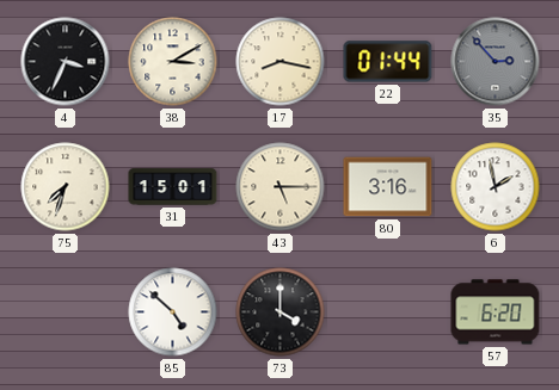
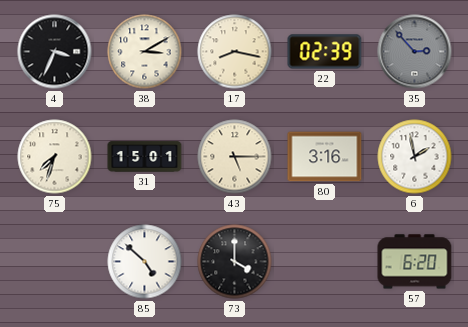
22: 01:44 -> 02:39 (325, 52)
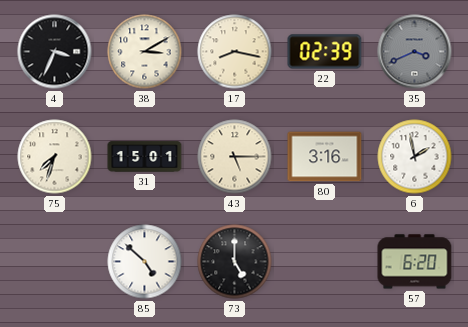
35: 2:53 -> 3:41 (415, 52)
73: 4:00 -> 5:00 (235, 262)
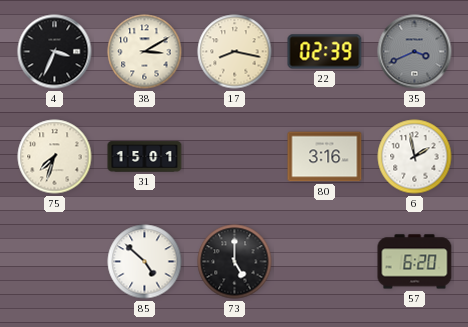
43: 5:15 -> none (235, 157)
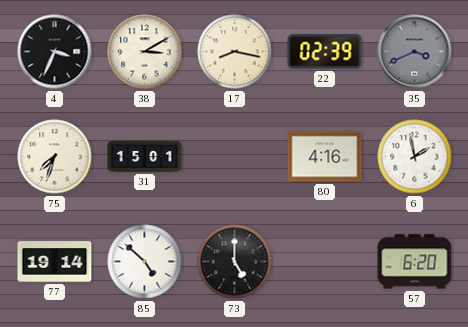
80: 3:16 -> 4:16 (325, 157)
77: none -> 19:14 (55, 262)
